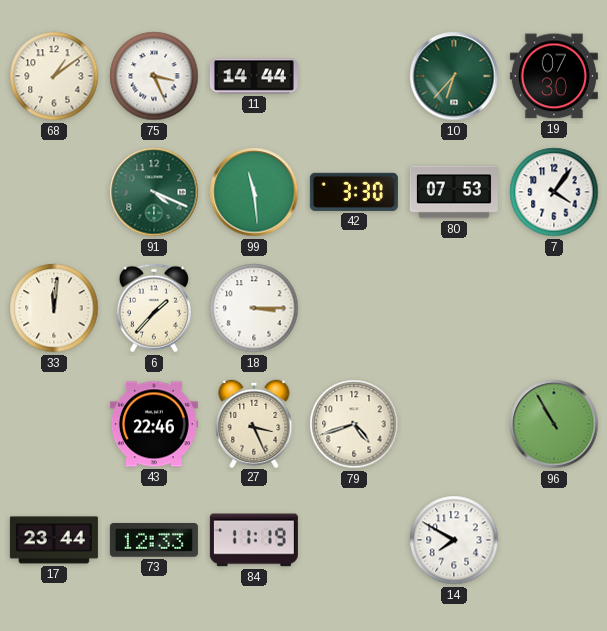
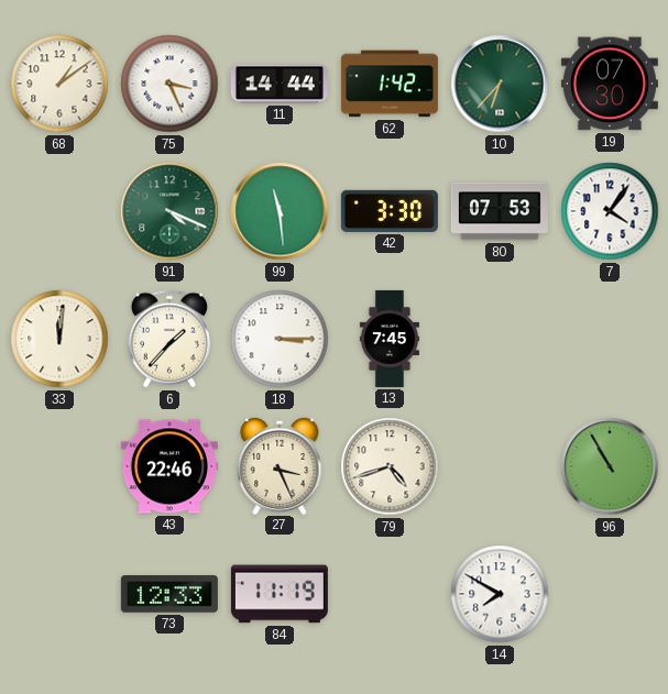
62: none -> 1:42 (390, 84)
13: none -> 7:45 (390, 339)
17: 23:44 -> none (54, 540)
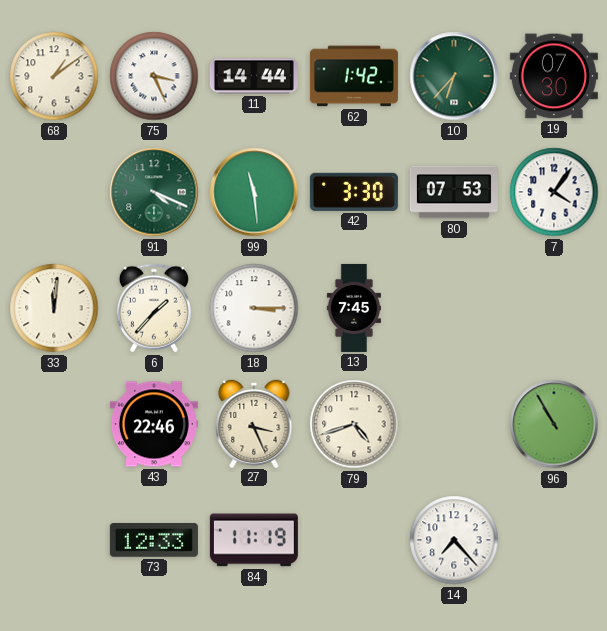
14: 7:50 -> 7:23 (454, 540)
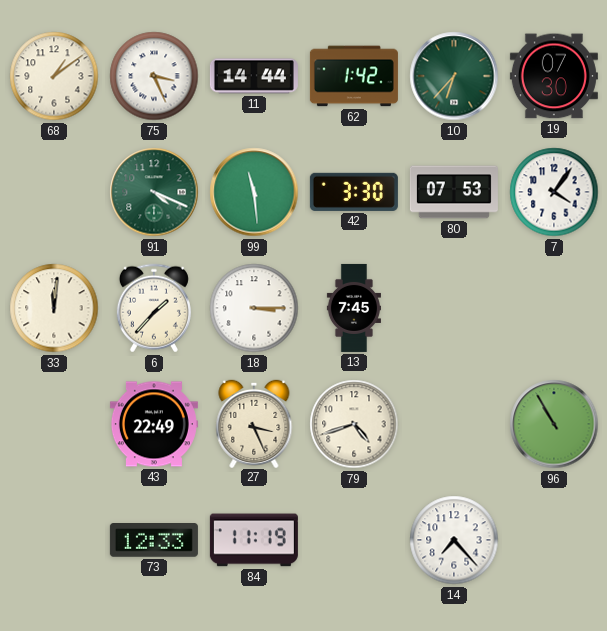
43: 22:46 -> 22:49 (154, 424)
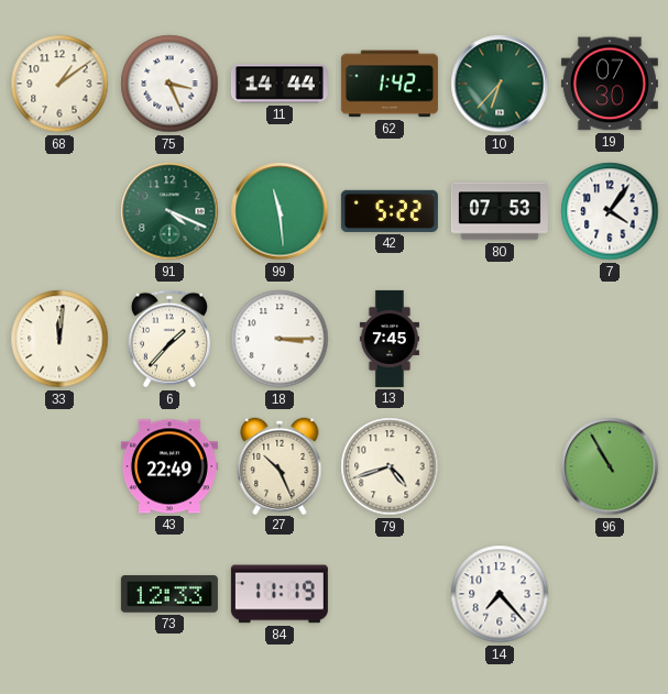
42: 3:30 -> 5:22 (390, 211)
27: 3:26 -> 10:26 (280, 465)
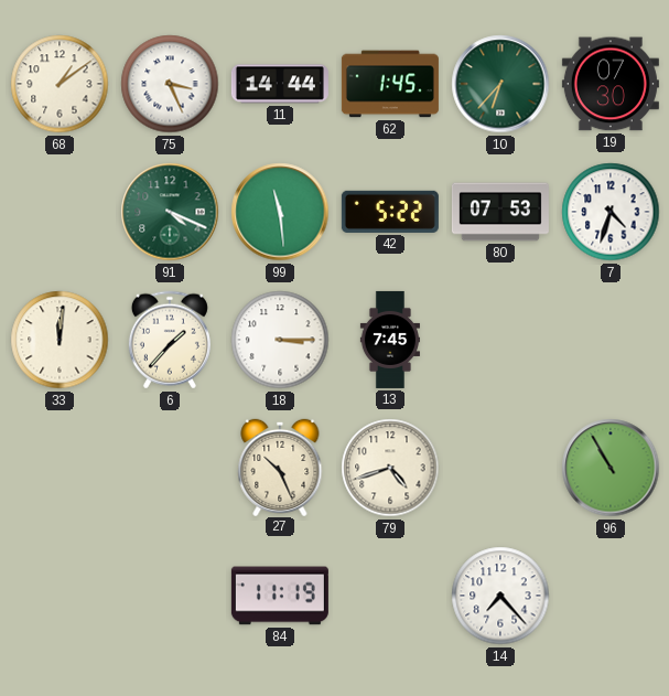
62: 1:42 -> 1:45 (390, 84)
7: 4:06 -> 4:33 (611, 212)
43: 22:49 -> none (169, 466)
73: 12:33 -> none (169, 594)
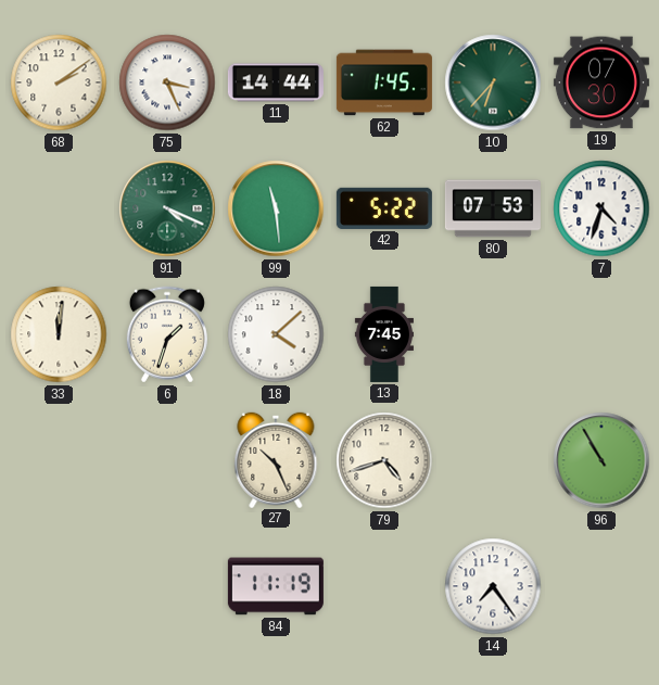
68: 1:09 -> 2:09 (59, 83)
6: 1:37 -> 1:33 (167, 334)
18: 3:15 -> 4:08 (276, 334)
14: 7:23 -> 7:24 (493, 586)
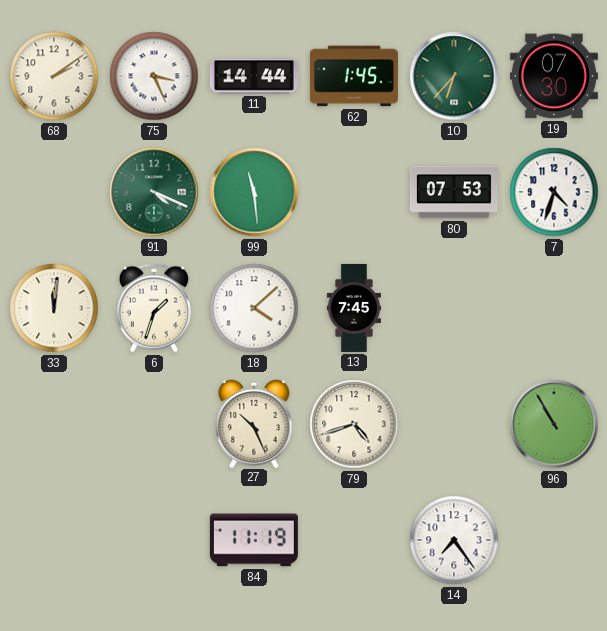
42: 5:22 -> none (384, 208)
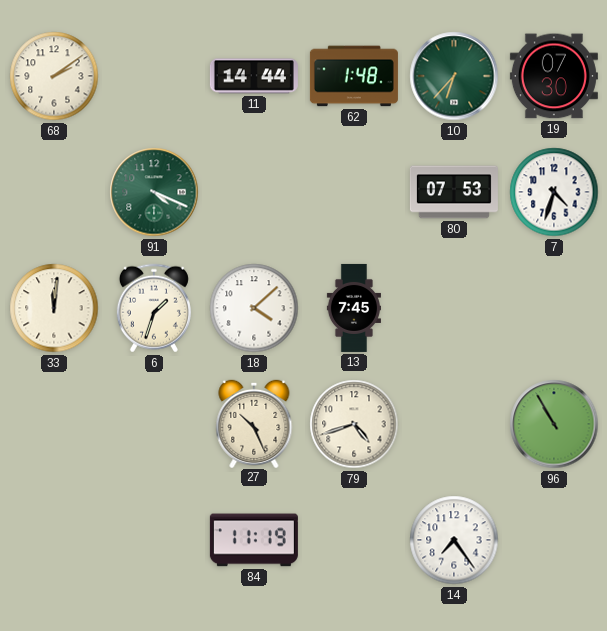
75: 3:26 -> none (154, 76)
62: 1:45 -> 1:48 (354, 76)
99: 11:29 -> none (254, 192)
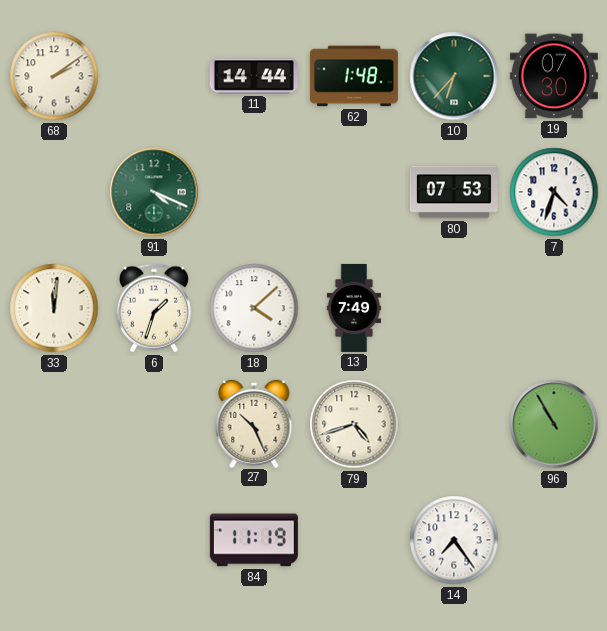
13: 7:45 -> 7:49 (354, 308)
